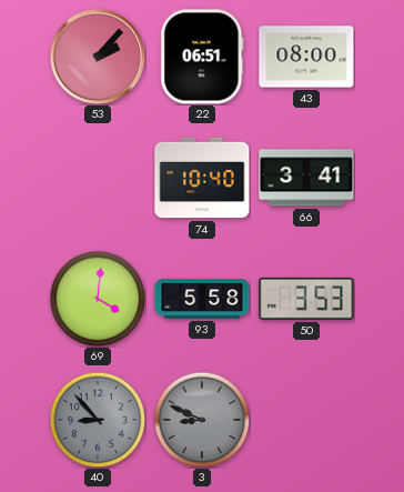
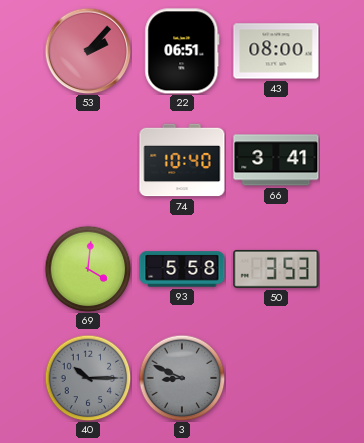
40: 8:53 -> 10:15 (88, 378)
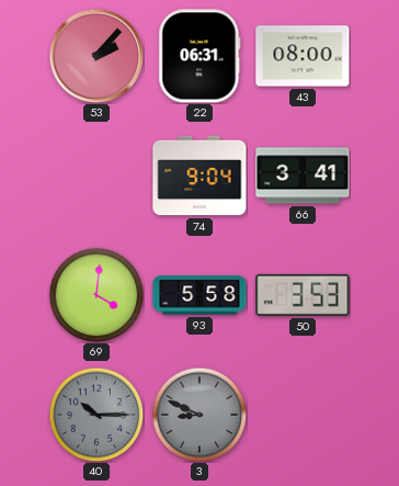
22: 06:51 -> 06:31 (200, 56)
74: 10:40 -> 9:04 (200, 176)
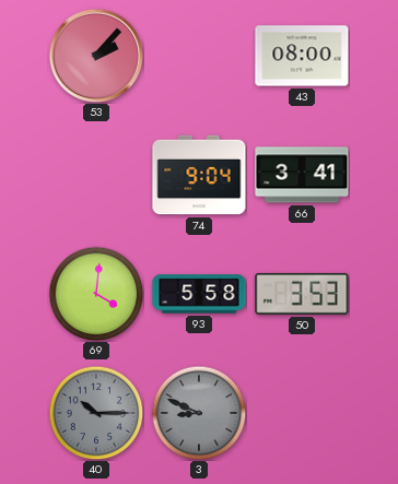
22: 06:31 -> none (200, 56)
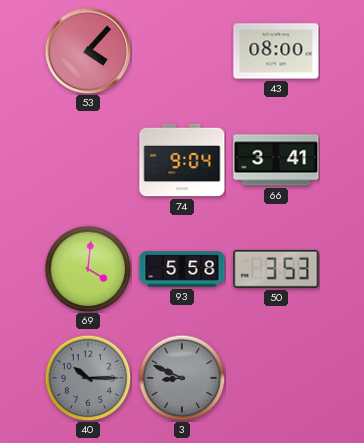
53: 2:07 -> 4:07 (88, 51)
